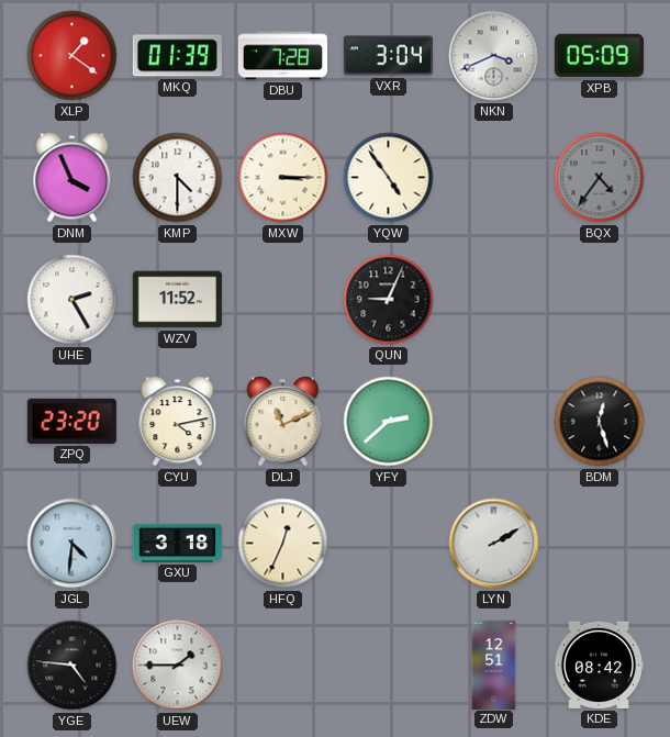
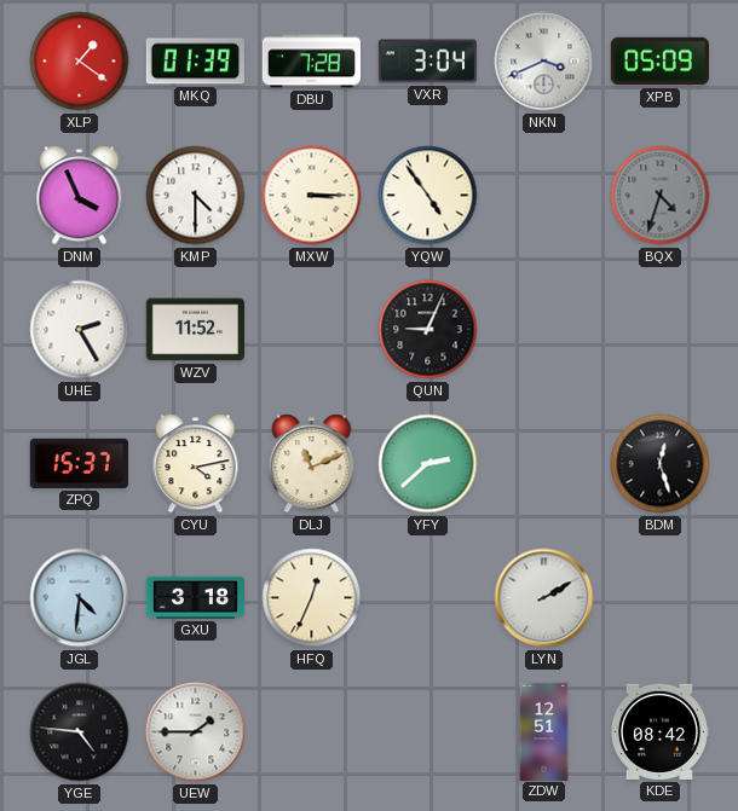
BQX: 4:36 -> 4:33 (661, 196)
ZPQ: 23:20 -> 15:37 (79, 463)
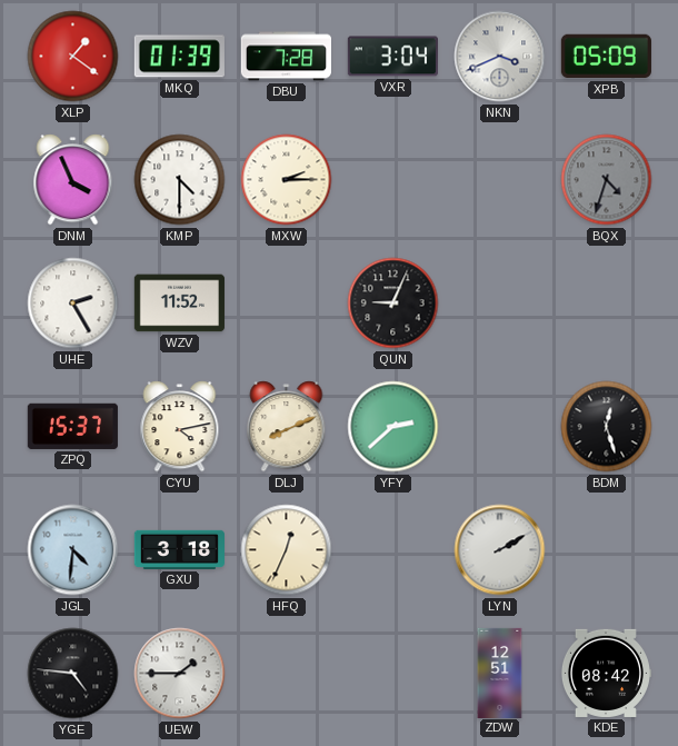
MXW: 3:15 -> 2:15 (287, 180)
YQW: 4:54 -> none (428, 196)
DLJ: 11:11 -> 8:11 (287, 427)
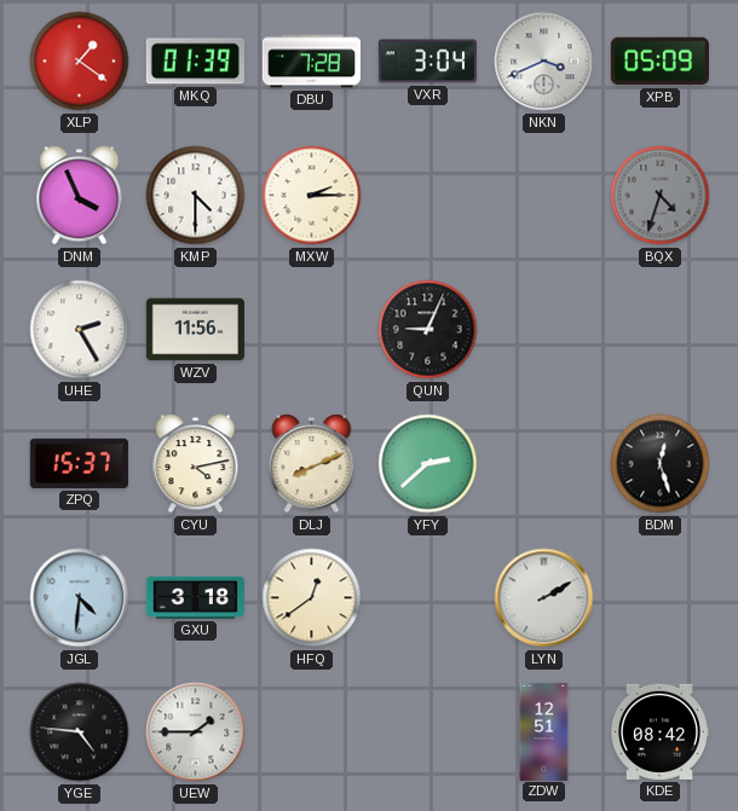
WZV: 11:52 -> 11:56 (195, 330)
HFQ: 12:34 -> 12:39 (312, 598)
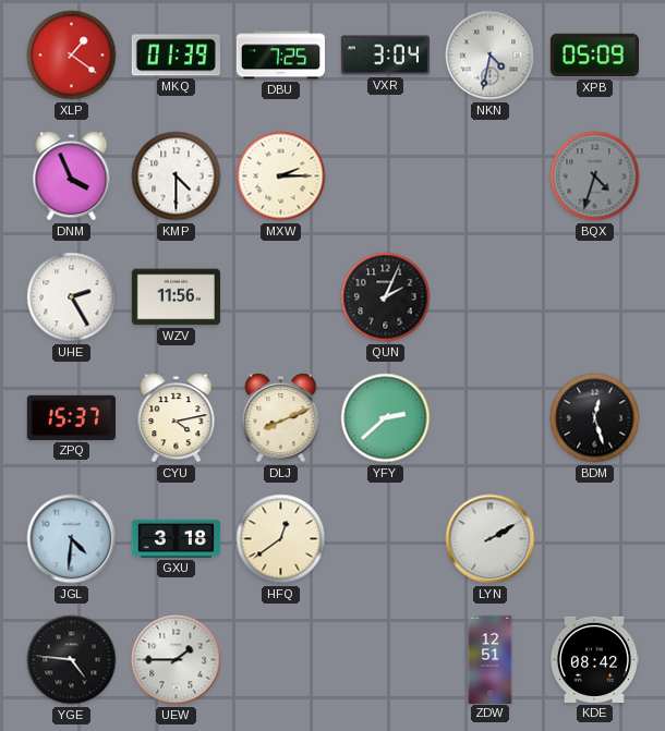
DBU: 7:28 -> 7:25 (280, 56)
NKN: 3:41 -> 4:32 (491, 56)
QUN: 9:04 -> 2:04 (386, 297)
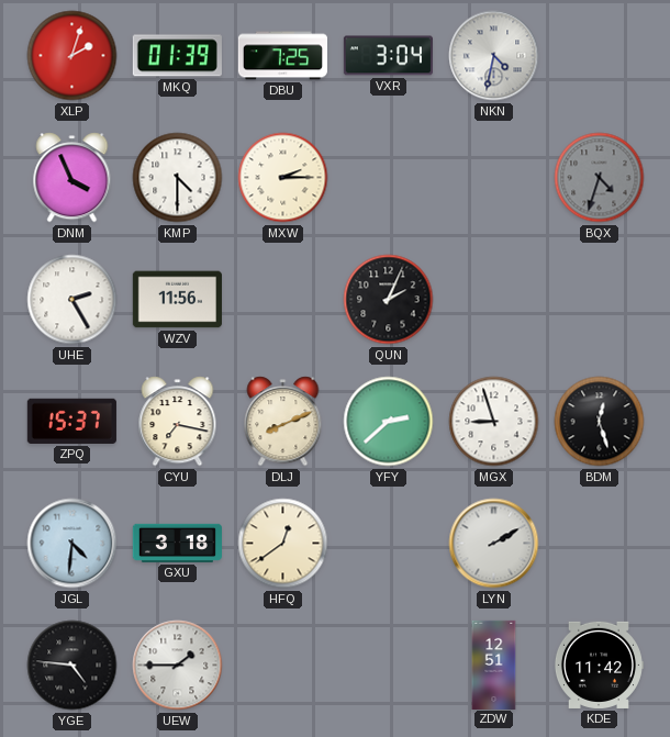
XLP: 1:21 -> 2:03 (72, 56)
XPB: 05:09 -> none (594, 56)
CYU: 4:13 -> 7:17 (178, 422)
MGX: none -> 8:57 (494, 422)
KDE: 08:42 -> 11:42 (599, 665)
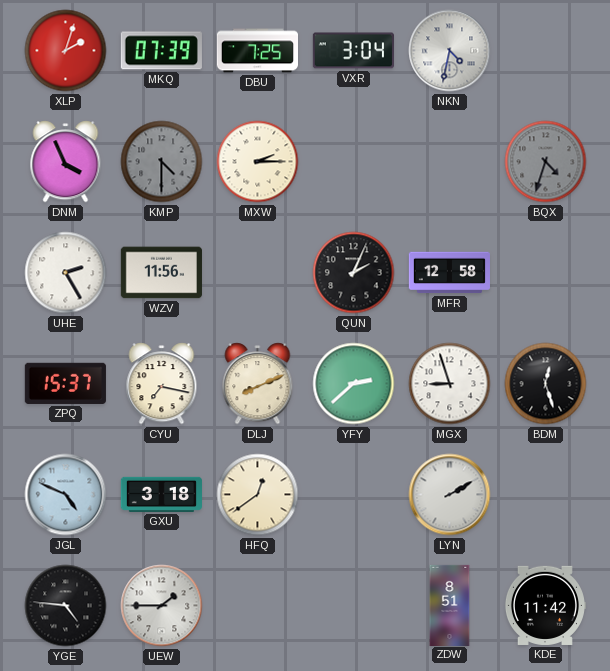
MKQ: 01:39 -> 07:39 (161, 51)
KMP dial: white -> grey (162, 162)
MFR: none -> 12:58 (449, 273)
JGL: 4:31 -> 4:49 (66, 495)
ZDW: 12:51 -> 8:51 (450, 605)
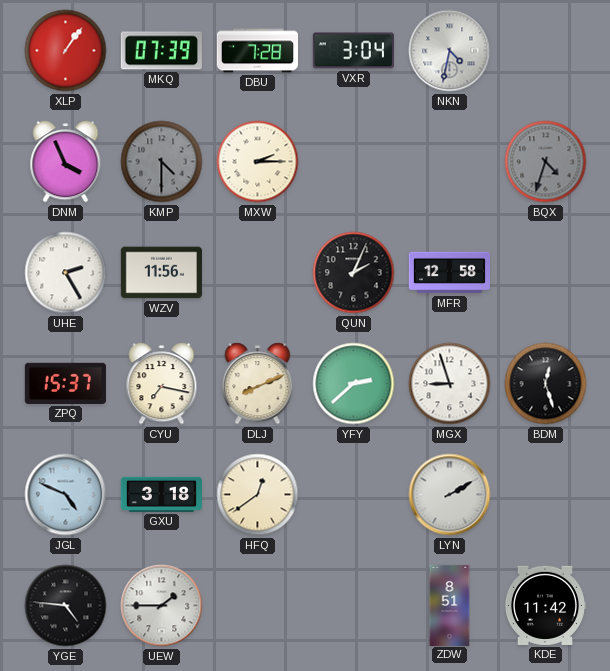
XLP: 2:03 -> 1:06 (66, 51)
DBU: 7:25 -> 7:28 (257, 51)
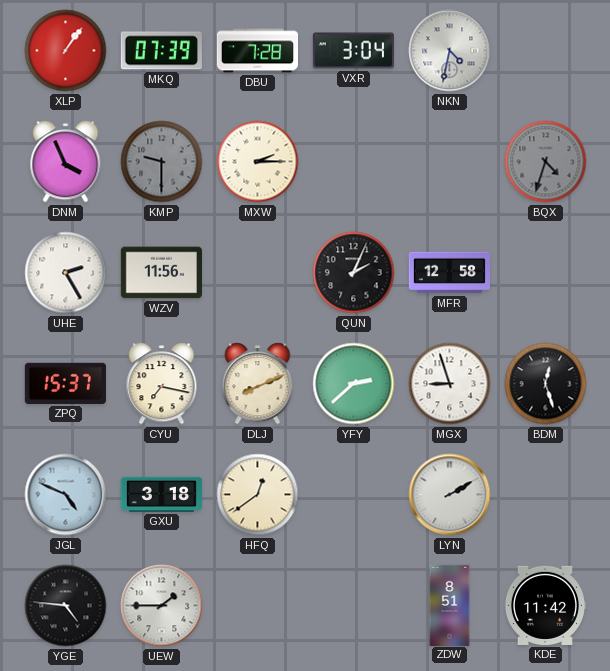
KMP: 4:30 -> 9:30 (162, 162)
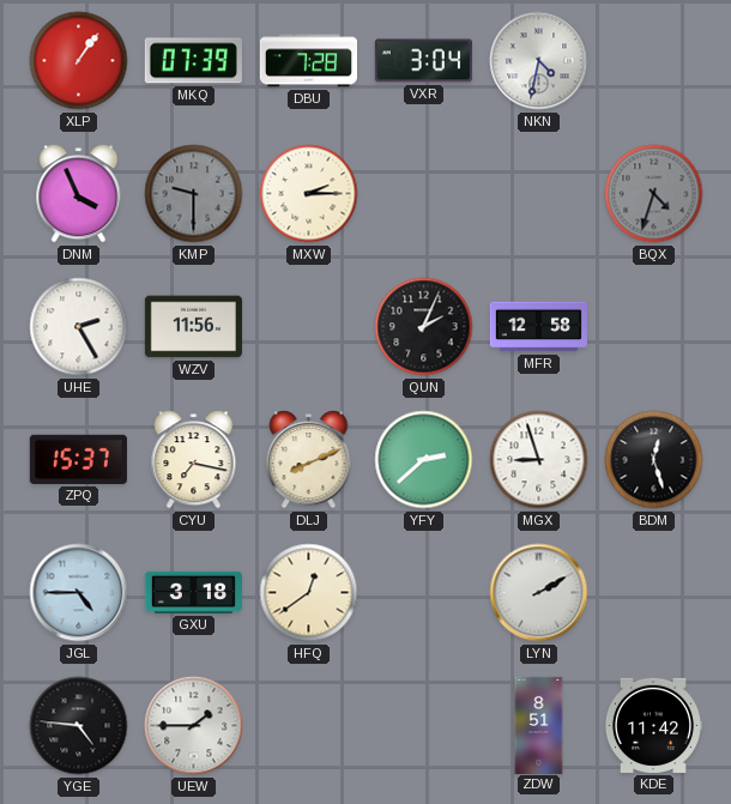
JGL: 4:49 -> 4:45 (79, 593)
